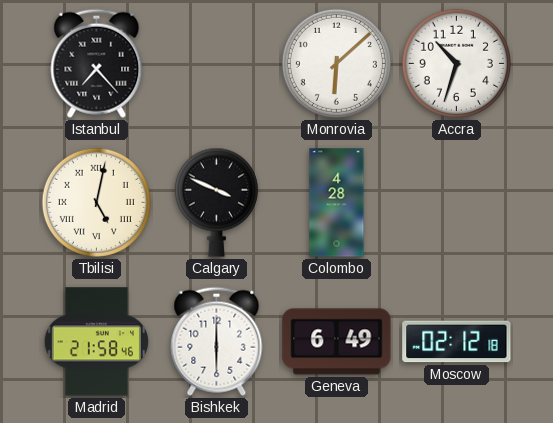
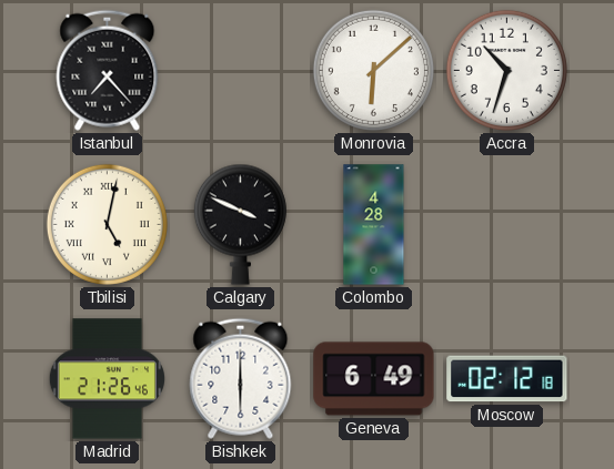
Madrid: 21:58 -> 21:26 (107, 379)
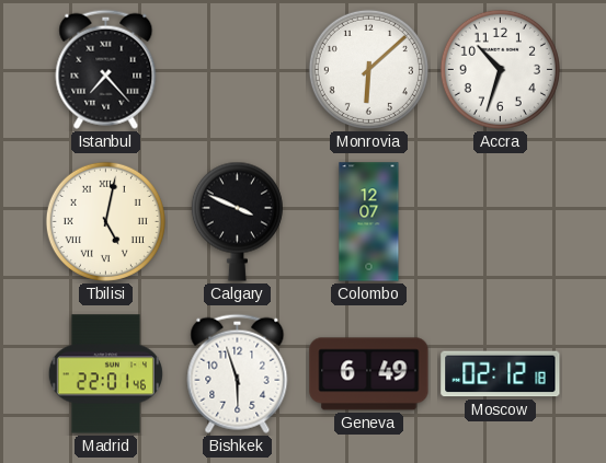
Colombo: 4:28 -> 12:07 (369, 222)
Madrid: 21:26 -> 22:01 (105, 374)
Bishkek: 6:00 -> 5:57 (238, 373)
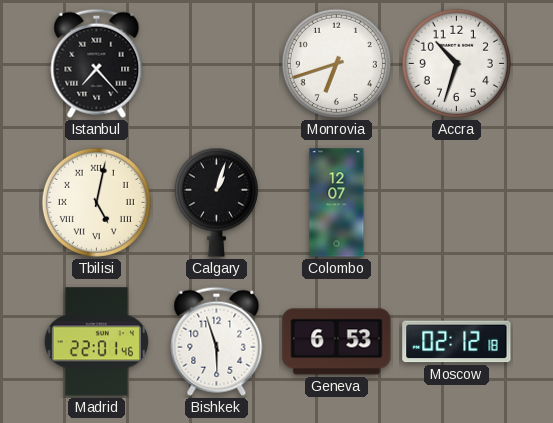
Monrovia: 6:08 -> 6:42 (336, 63)
Calgary: 3:49 -> 1:03 (216, 202)
Geneva: 6:49 -> 6:53 (337, 342)
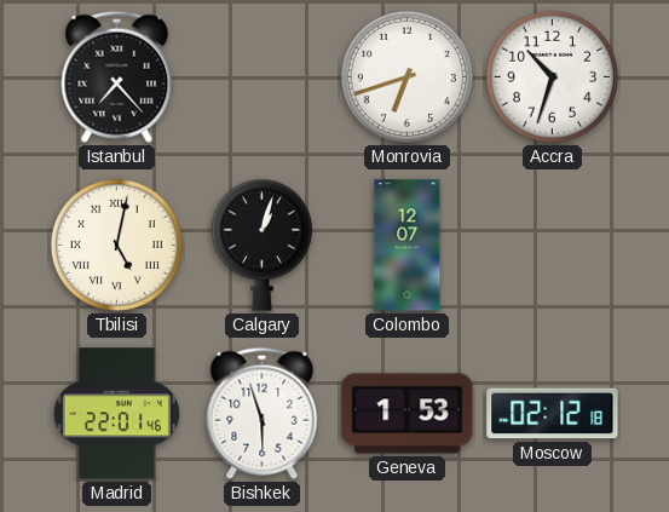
Geneva: 6:53 -> 1:53 (408, 414)
